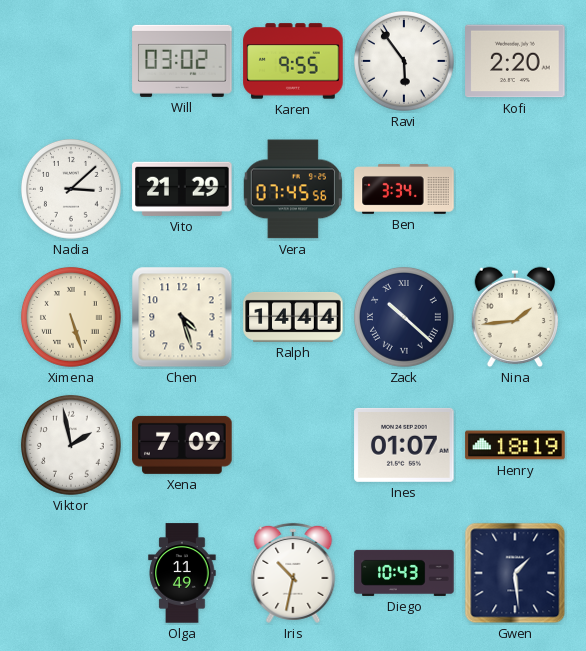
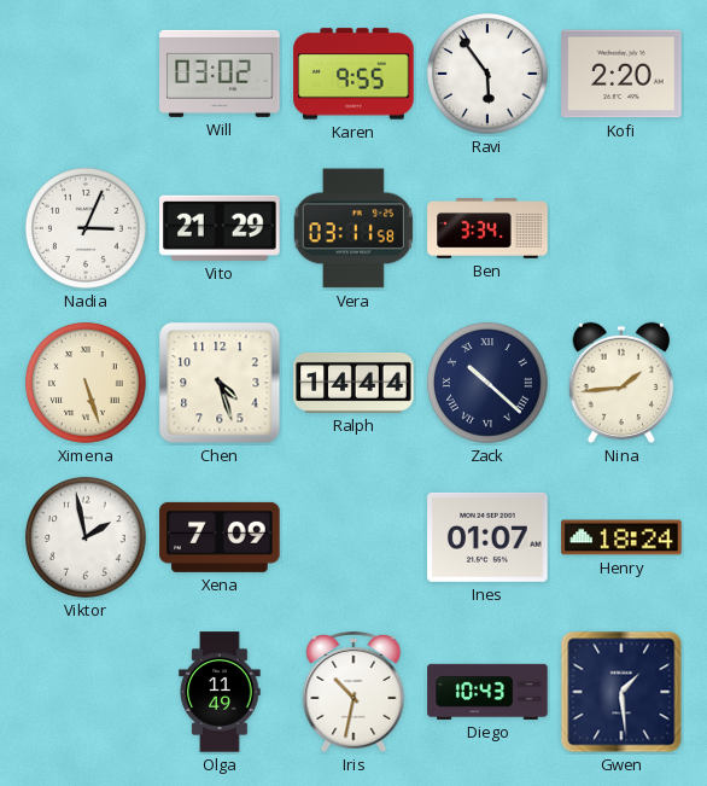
Nadia: 3:08 -> 3:04 (86, 228)
Vera: 07:45 -> 03:11 (353, 228)
Henry: 18:19 -> 18:24 (621, 537)
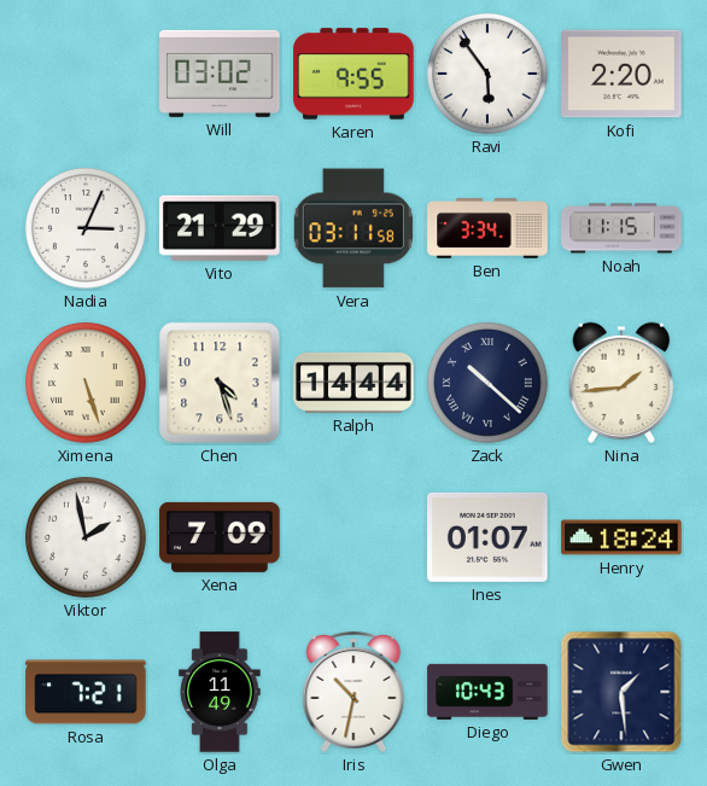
Noah: none -> 11:15 (621, 228)
Rosa: none -> 7:21 (86, 692)
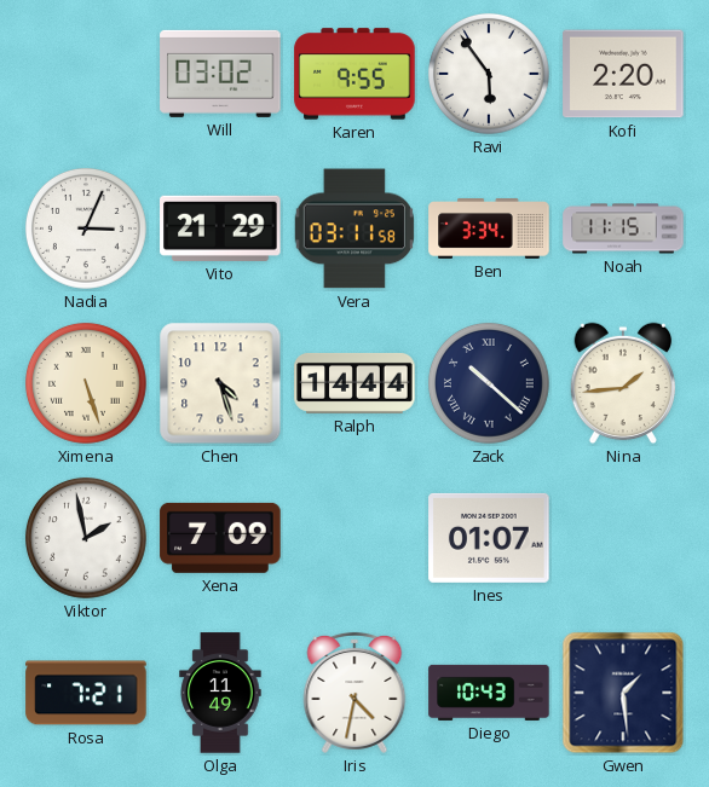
Henry: 18:24 -> none (621, 537)
Iris: 10:32 -> 4:32 (354, 693)
